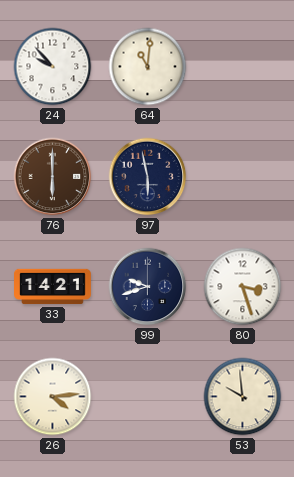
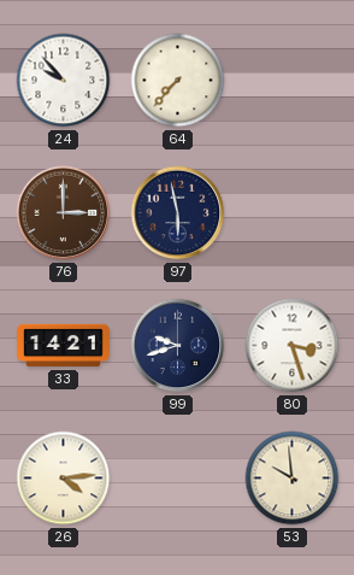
64: 11:01 -> 7:37 (178, 81)
76: 6:00 -> 3:00 (64, 213)
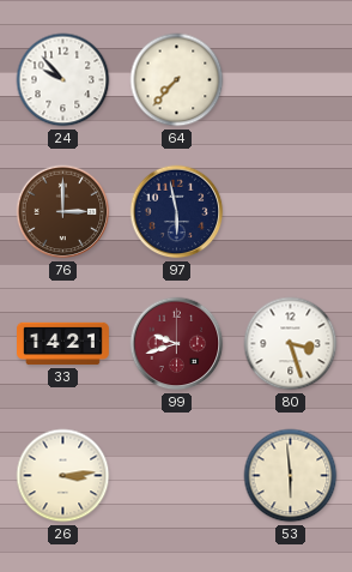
99 dial: navy -> burgundy (177, 344)
26: 4:14 -> 3:14 (63, 476)
53: 9:59 -> 5:59 (291, 476)
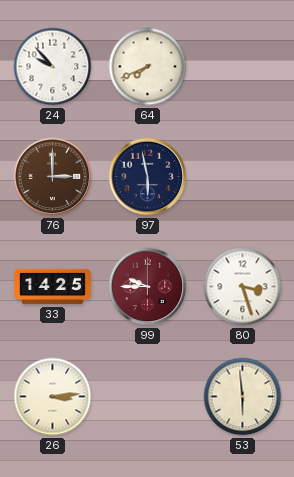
64: 7:37 -> 7:41 (148, 67)
33: 14:21 -> 14:25 (53, 287)
99: 9:42 -> 9:45 (148, 287)
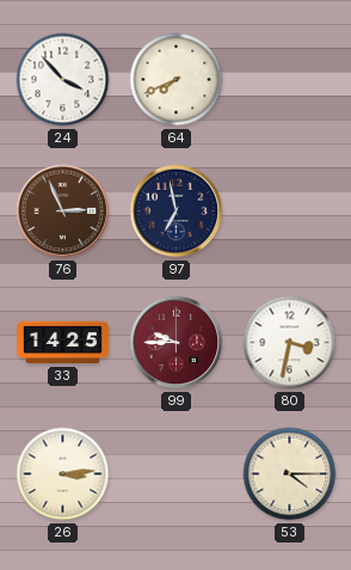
24: 9:53 -> 3:53 (63, 80)
76: 3:00 -> 2:56 (63, 212)
97: 5:58 -> 6:58 (177, 212)
80: 3:27 -> 3:32 (290, 343)
53: 5:59 -> 4:15 (290, 474)
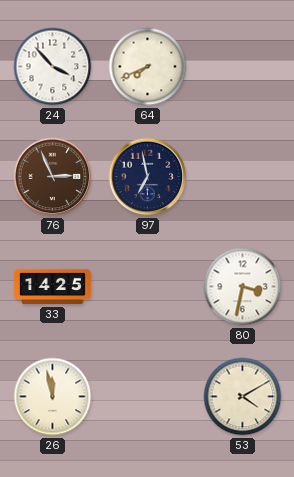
99: 9:45 -> none (177, 343)
26: 3:14 -> 11:58 (53, 397)
53: 4:15 -> 4:10 (243, 397)
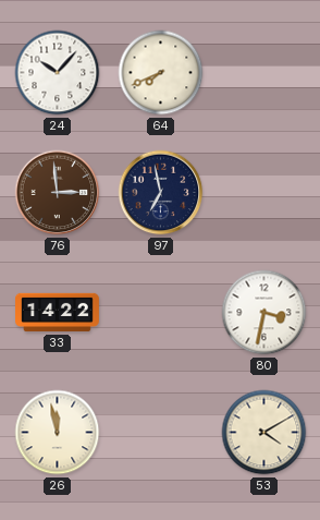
24: 3:53 -> 10:07 (58, 73)
76: 2:56 -> 2:59 (58, 193)
33: 14:25 -> 14:22 (58, 313)
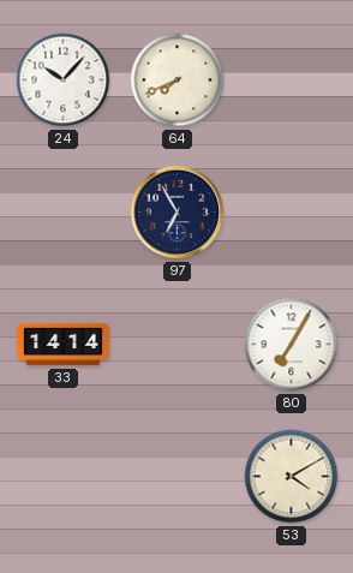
76: 2:59 -> none (58, 193)
97: 6:58 -> 6:55 (178, 213)
33: 14:22 -> 14:14 (64, 345)
80: 3:32 -> 7:05 (292, 345)
26: 11:58 -> none (58, 433)
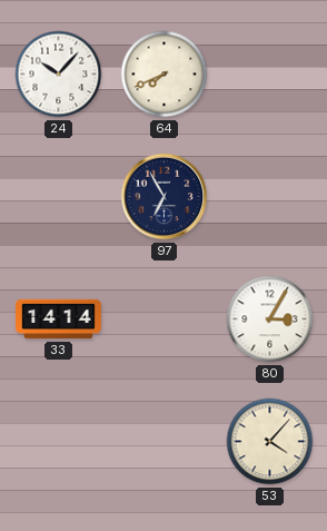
80: 7:05 -> 3:05 (270, 319)
53: 4:10 -> 4:07 (270, 442)
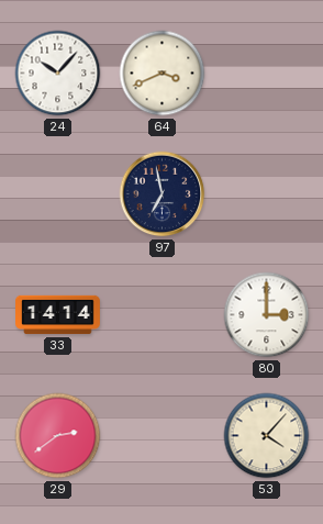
64: 7:41 -> 3:41 (163, 74)
97: 6:55 -> 6:58 (163, 194)
80: 3:05 -> 3:00 (267, 315)
29: none -> 2:39 (58, 436)
